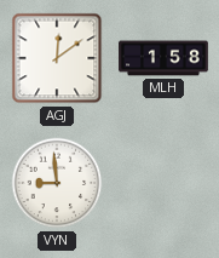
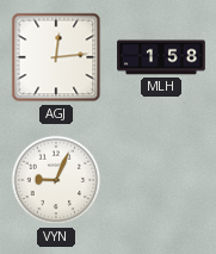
AGJ: 12:09 -> 12:14 (56, 57)
VYN: 8:59 -> 9:04 (56, 180)
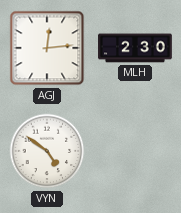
MLH: 1:58 -> 2:30 (135, 48)
VYN: 9:04 -> 4:51 (47, 151)
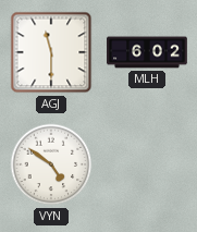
AGJ: 12:14 -> 11:30 (51, 52)
MLH: 2:30 -> 6:02 (147, 52)
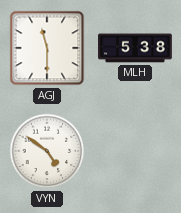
MLH: 6:02 -> 5:38 (135, 48)
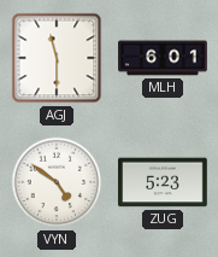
MLH: 5:38 -> 6:01 (163, 58)
ZUG: none -> 5:23 (164, 182)
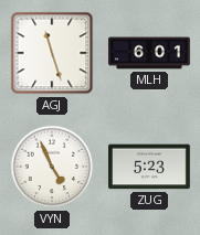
AGJ: 11:30 -> 11:27 (52, 53)
VYN: 4:51 -> 4:56 (52, 167)
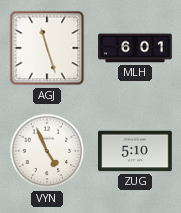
ZUG: 5:23 -> 5:10 (136, 151)
